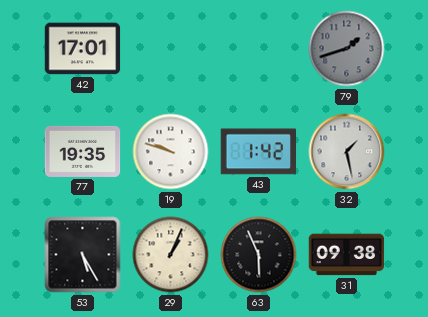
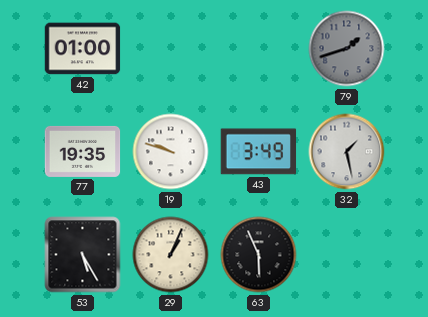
42: 17:01 -> 01:00 (83, 49)
43: 1:42 -> 3:49 (259, 152)
31: 09:38 -> none (347, 255)
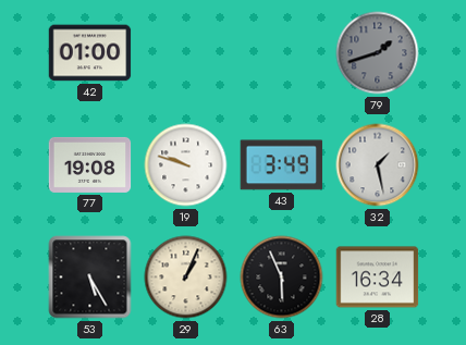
77: 19:35 -> 19:08 (90, 164)
28: none -> 16:34 (378, 278)
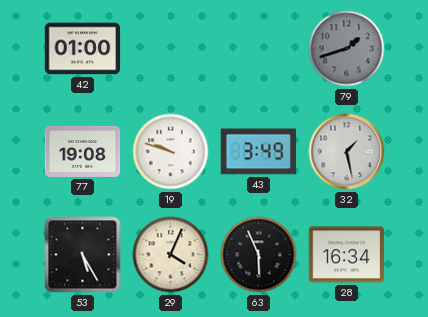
29: 1:04 -> 4:04 (171, 255)
